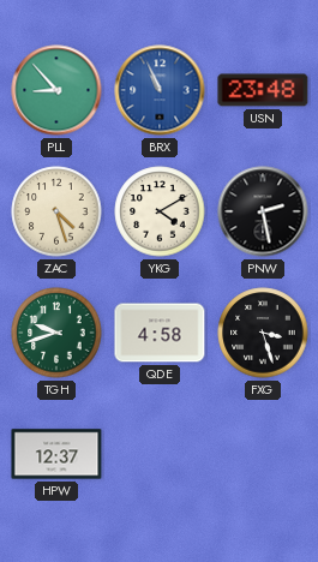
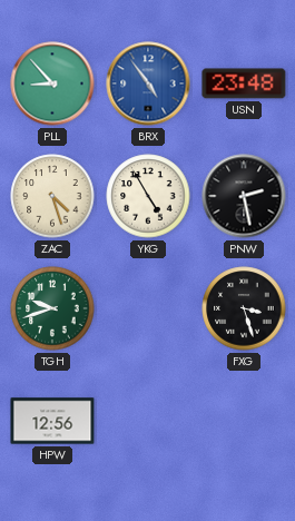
BRX: 10:56 -> 4:54 (148, 83)
YKG: 4:10 -> 4:55 (148, 196)
QDE: 4:58 -> none (160, 333)
HPW: 12:37 -> 12:56 (52, 421)
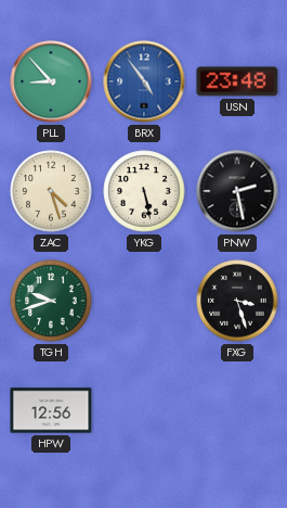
YKG: 4:55 -> 5:28 (144, 191)
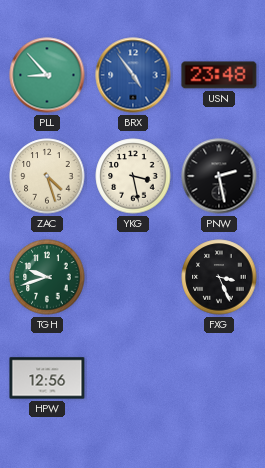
YKG: 5:28 -> 3:28 (133, 176)
FXG: 3:27 -> 3:26 (219, 277)
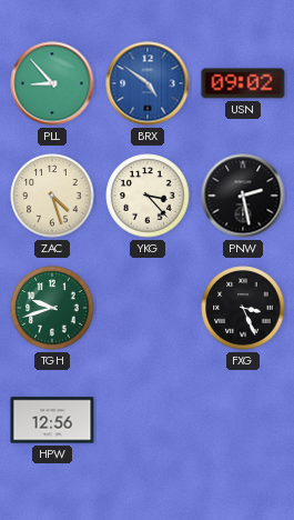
BRX: 4:54 -> 4:51 (148, 83)
USN: 23:48 -> 09:02 (243, 83)
YKG: 3:28 -> 3:23 (148, 196)
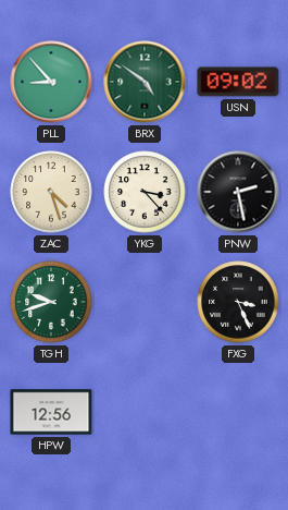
BRX dial: blue -> green (145, 82)
